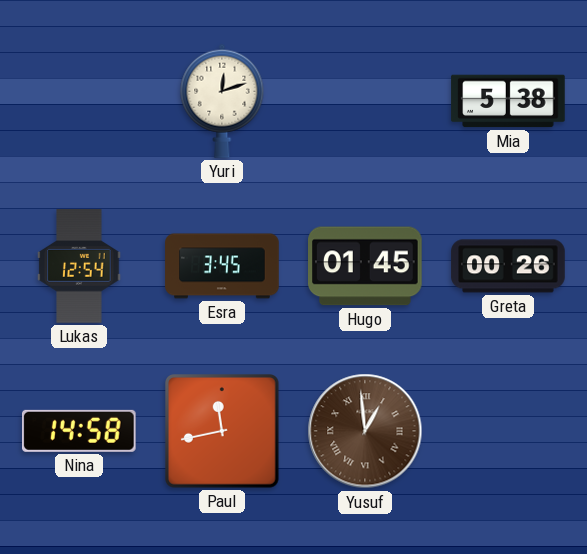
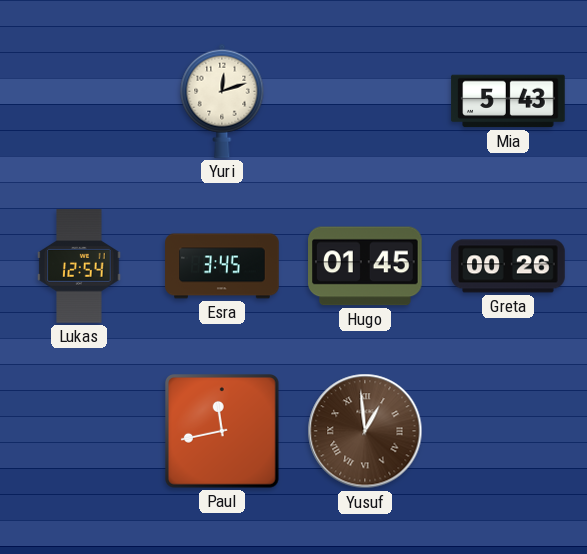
Mia: 5:38 -> 5:43 (508, 101)
Nina: 14:58 -> none (80, 431)
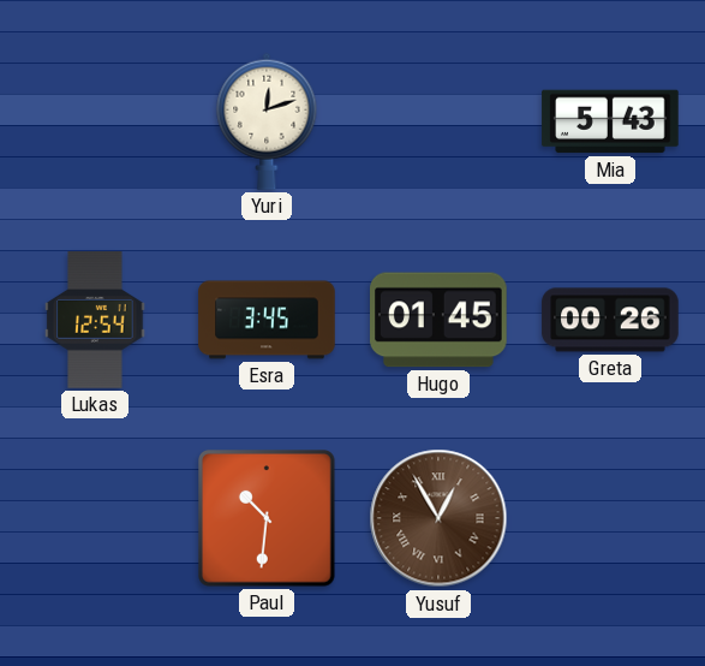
Paul: 11:43 -> 10:31 (268, 519)
Yusuf: 12:59 -> 12:55 (438, 518)
